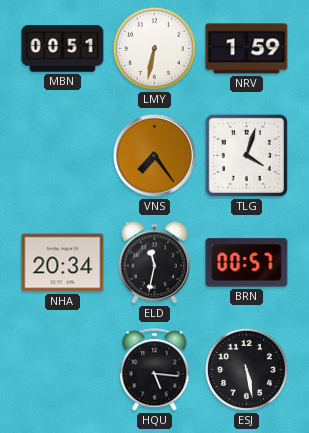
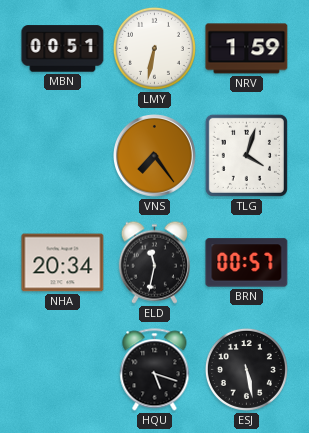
HQU: 5:16 -> 5:18 (155, 370)
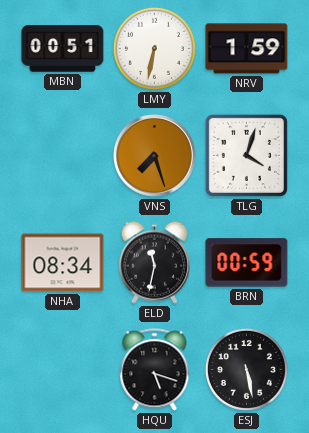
VNS: 7:24 -> 7:27 (155, 156)
NHA: 20:34 -> 08:34 (63, 263)
BRN: 00:57 -> 00:59 (247, 263)
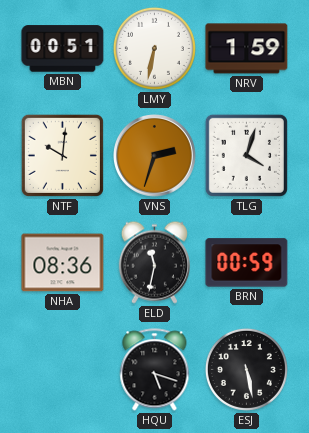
NTF: none -> 10:01 (62, 155)
VNS: 7:27 -> 2:33 (155, 156)
NHA: 08:34 -> 08:36 (63, 263)
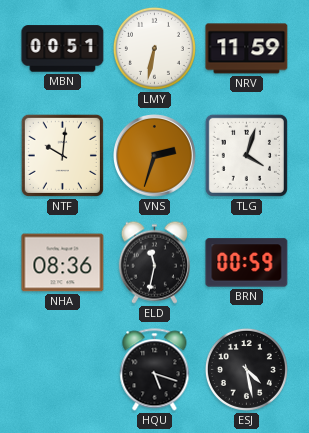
NRV: 1:59 -> 11:59 (247, 49)
ESJ: 5:28 -> 4:28 (246, 369)
